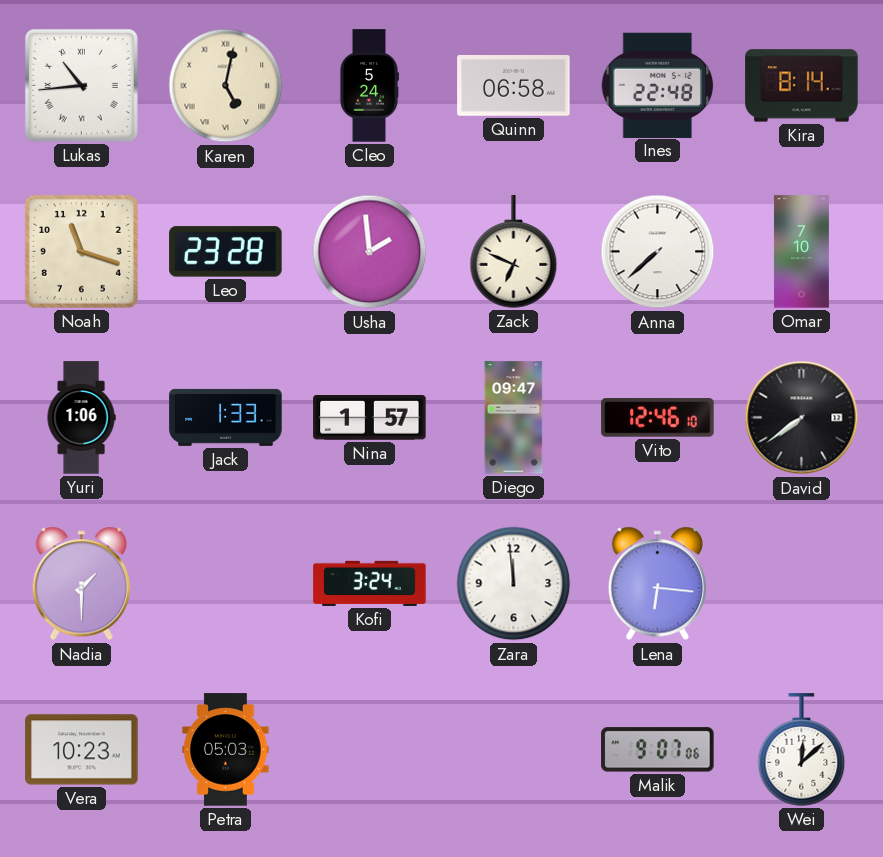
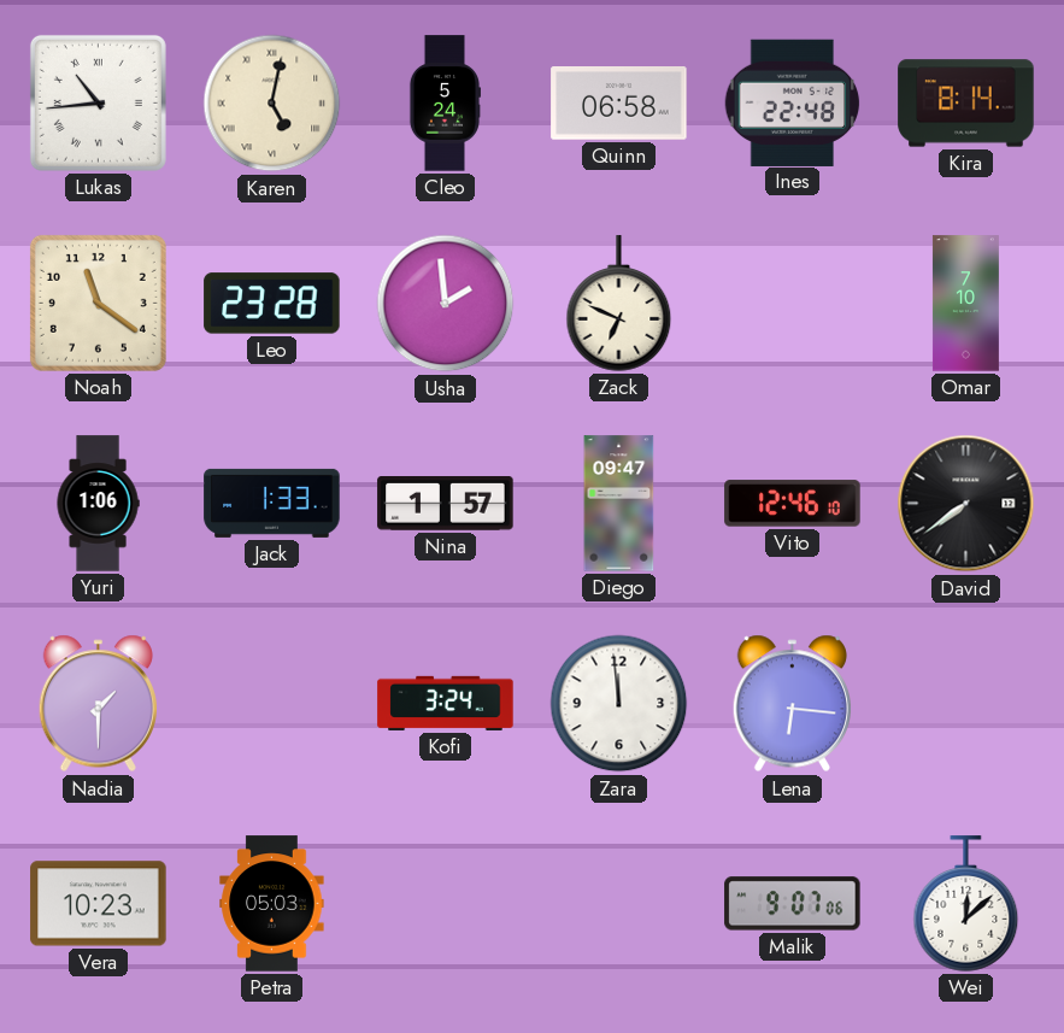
Noah: 11:18 -> 11:21 (98, 303)
Anna: 7:38 -> none (658, 252)
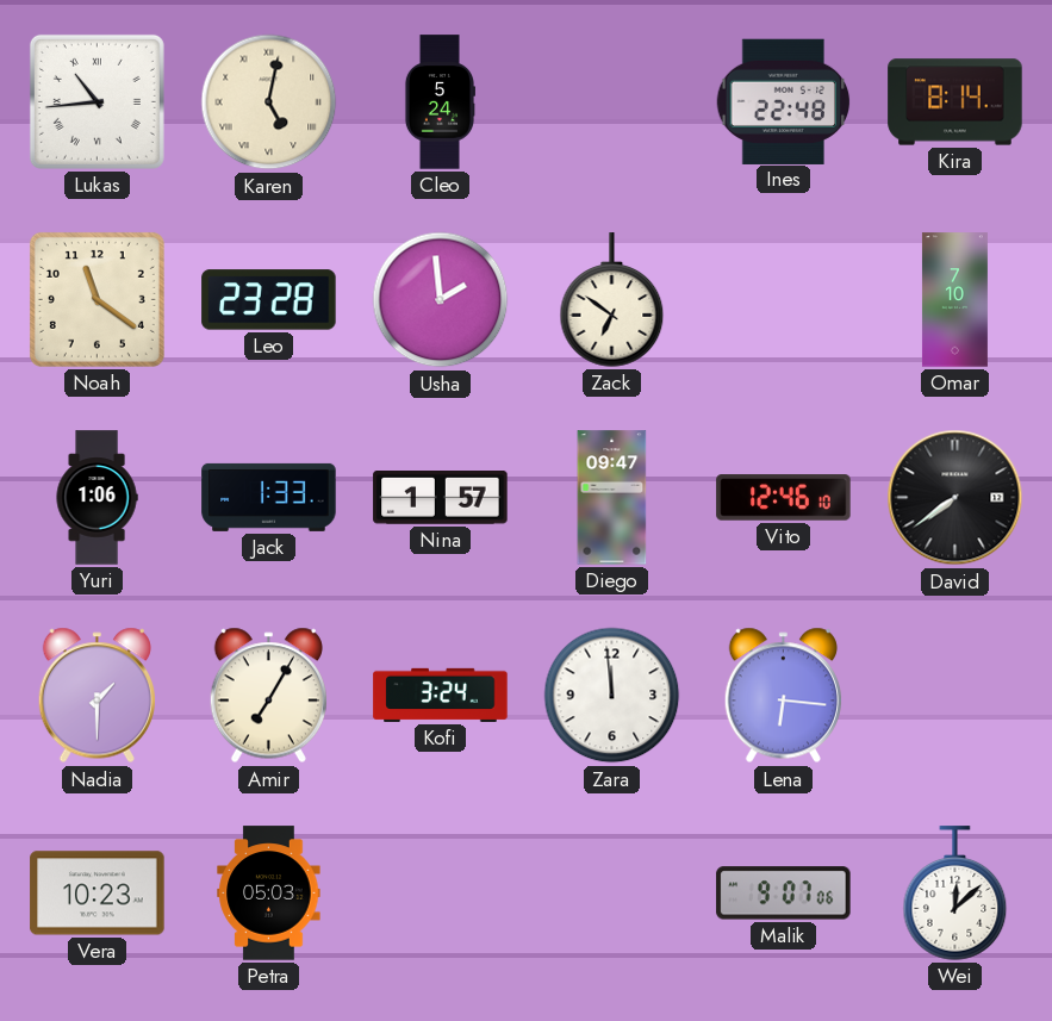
Quinn: 06:58 -> none (619, 104)
Zack: 6:49 -> 6:51 (612, 300)
Amir: none -> 7:05 (268, 696)
